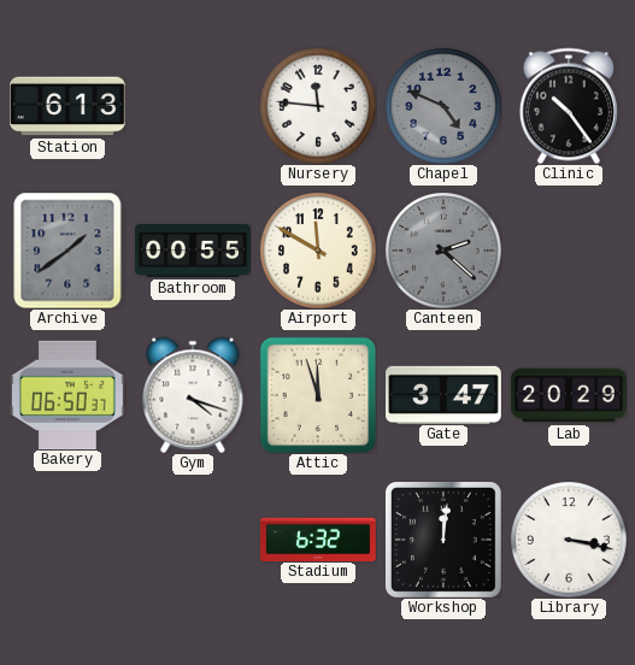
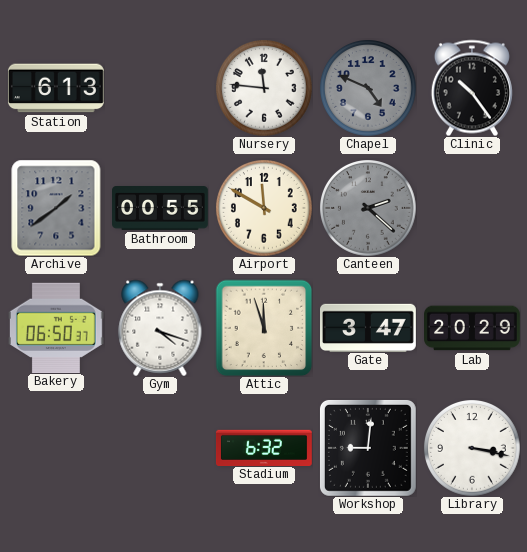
Workshop: 12:01 -> 9:01 (368, 448)
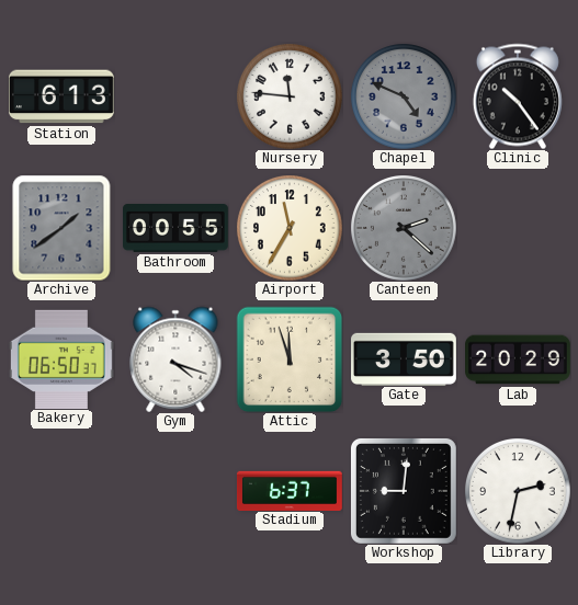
Airport: 11:50 -> 11:35 (290, 228)
Gate: 3:47 -> 3:50 (405, 358)
Stadium: 6:32 -> 6:37 (290, 490)
Library: 3:17 -> 2:32 (518, 491)
